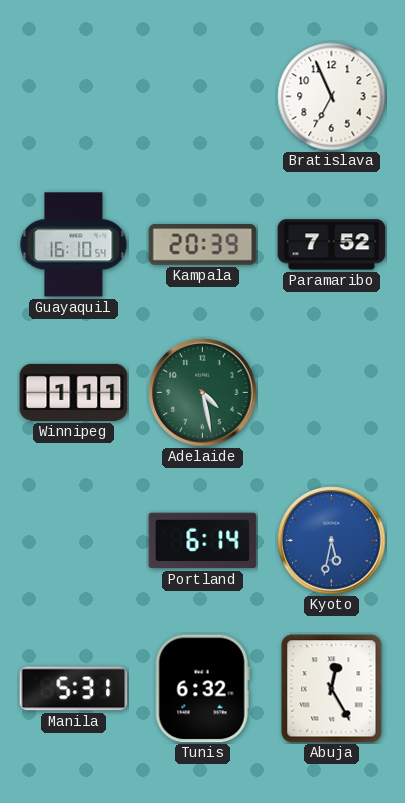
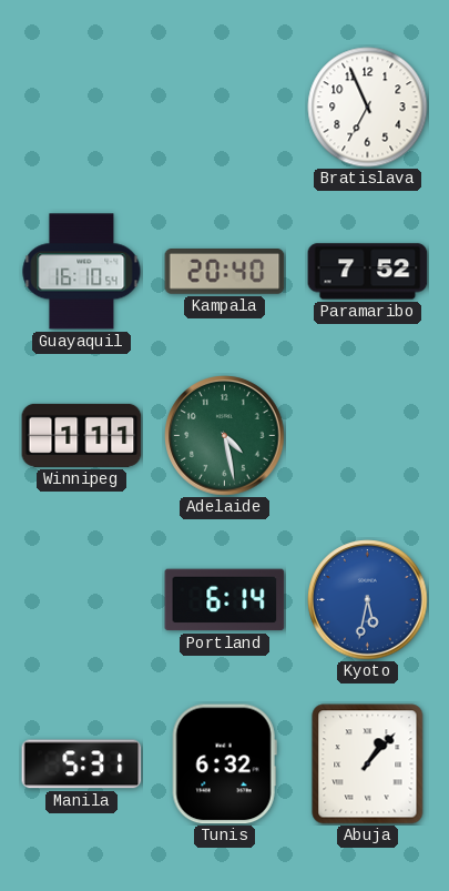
Kampala: 20:39 -> 20:40 (225, 272)
Abuja: 12:25 -> 1:07 (368, 765)
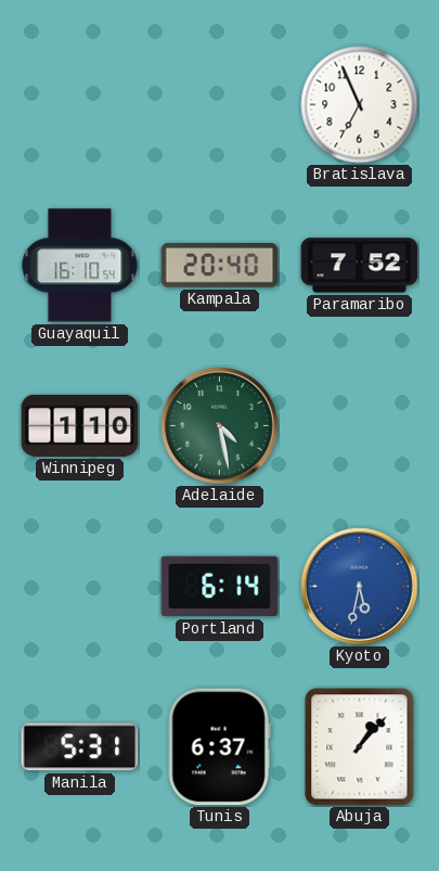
Winnipeg: 1:11 -> 1:10 (80, 425)
Tunis: 6:32 -> 6:37 (219, 747)
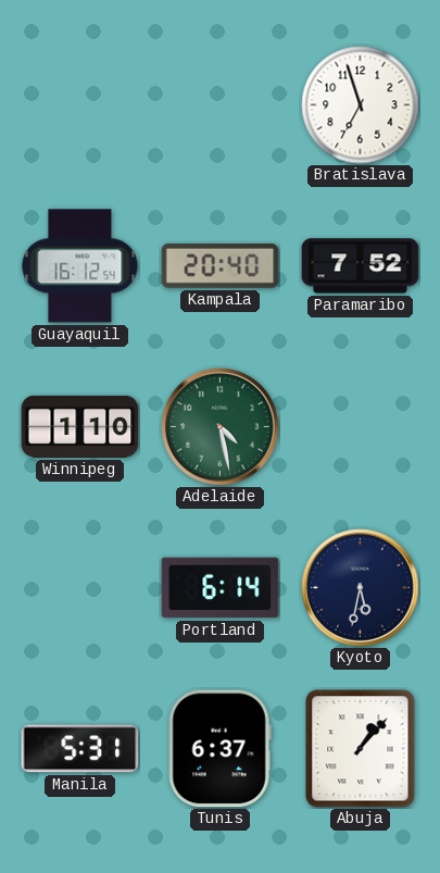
Bratislava: 6:56 -> 6:57 (361, 105)
Guayaquil: 16:10 -> 16:12 (80, 266)
Kyoto dial: blue -> navy (361, 588)
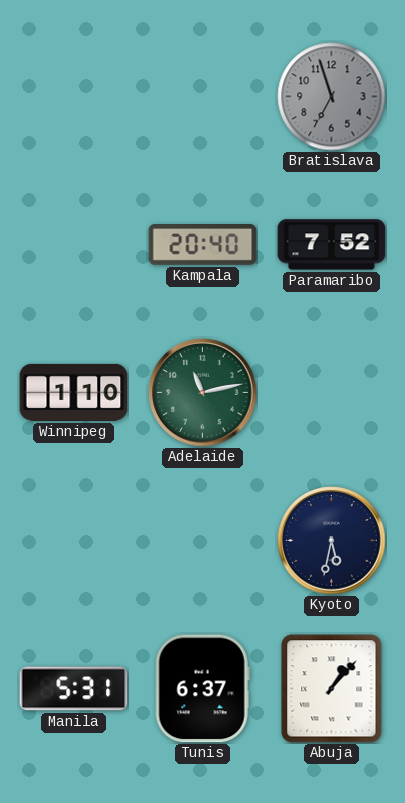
Bratislava dial: white -> grey (332, 97)
Guayaquil: 16:12 -> none (80, 266)
Adelaide: 4:28 -> 11:13 (203, 393)
Portland: 6:14 -> none (221, 588)
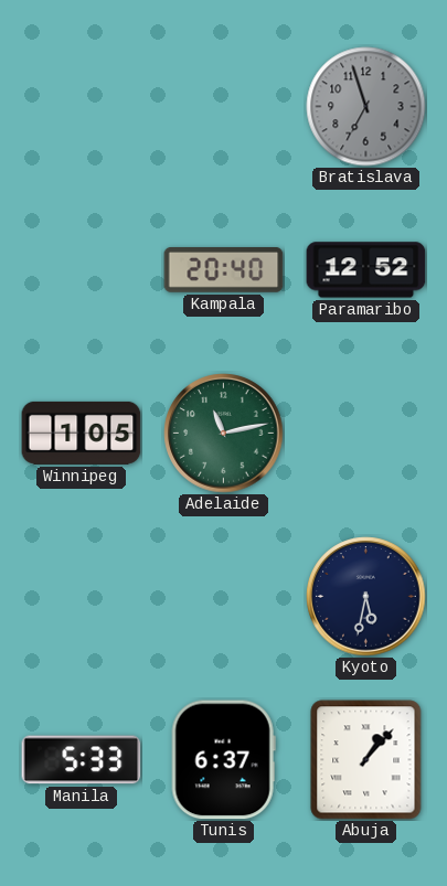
Paramaribo: 7:52 -> 12:52 (366, 270)
Winnipeg: 1:10 -> 1:05 (82, 433)
Manila: 5:31 -> 5:33 (82, 760)
